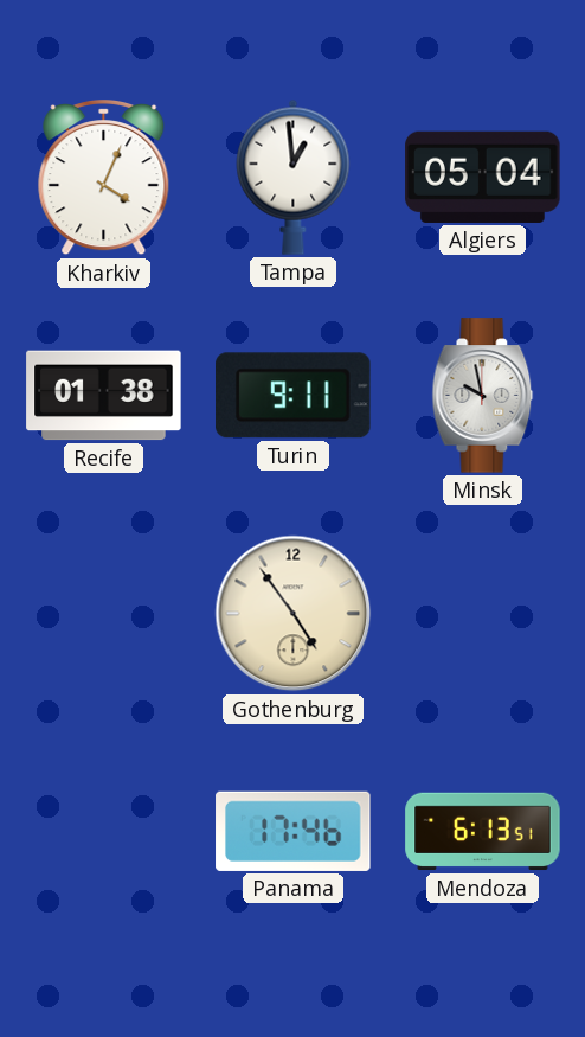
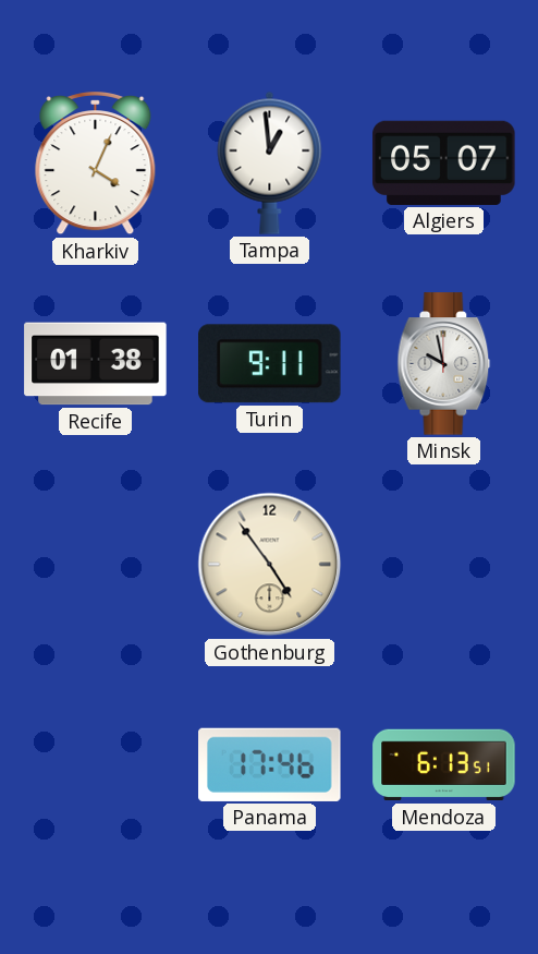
Algiers: 05:04 -> 05:07 (444, 162)
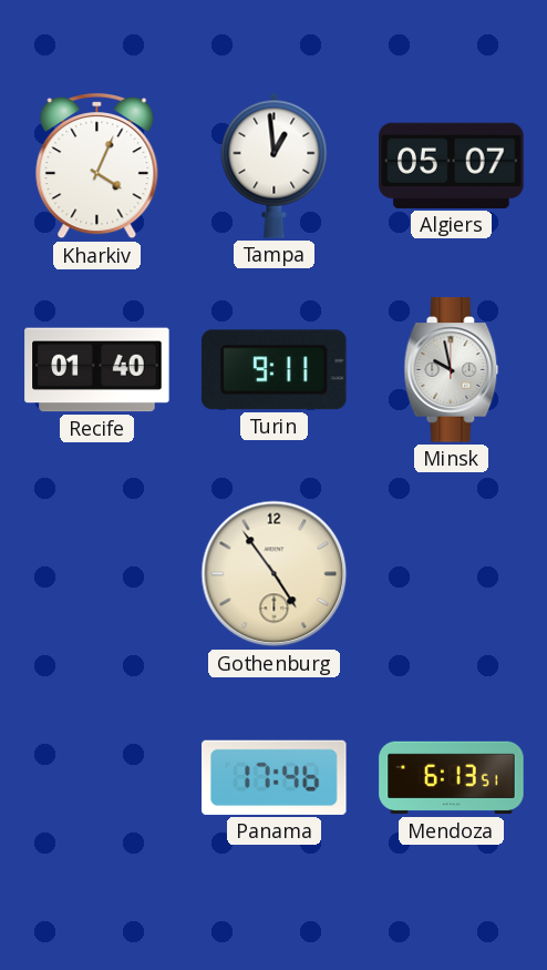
Recife: 01:38 -> 01:40 (97, 370)
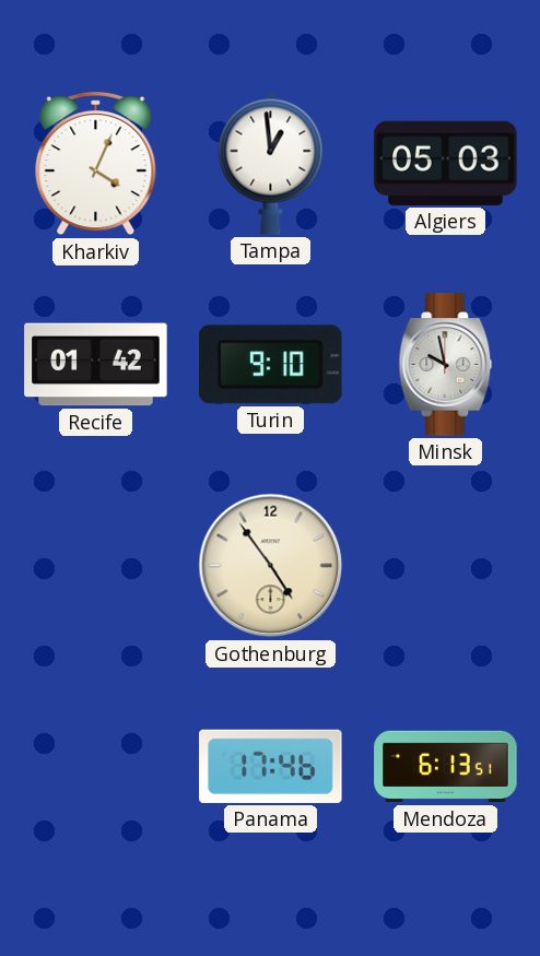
Algiers: 05:07 -> 05:03 (446, 163)
Recife: 01:40 -> 01:42 (96, 365)
Turin: 9:11 -> 9:10 (271, 365)
